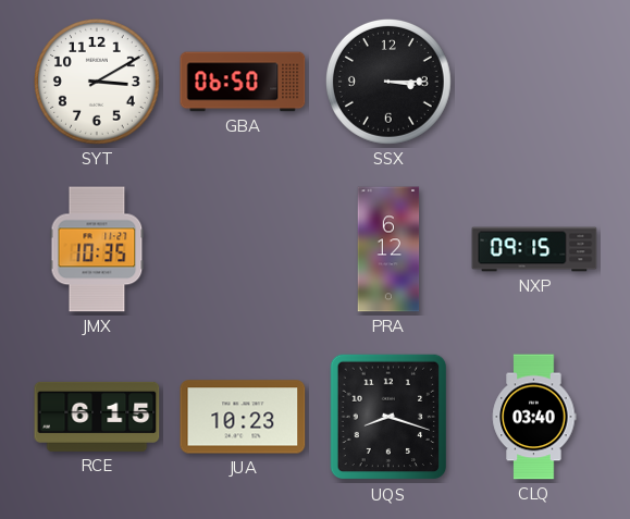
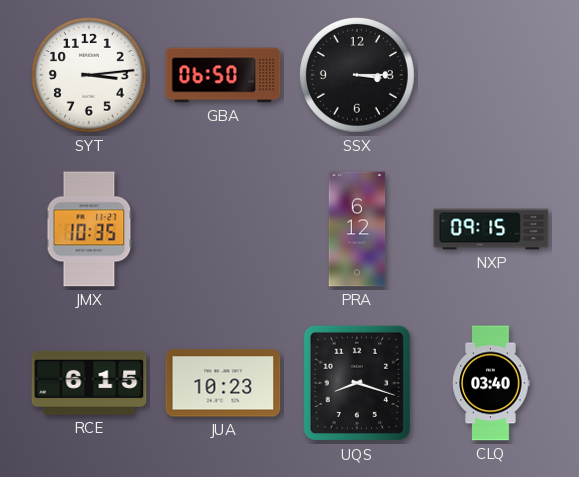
SYT: 3:10 -> 3:14 (89, 75)
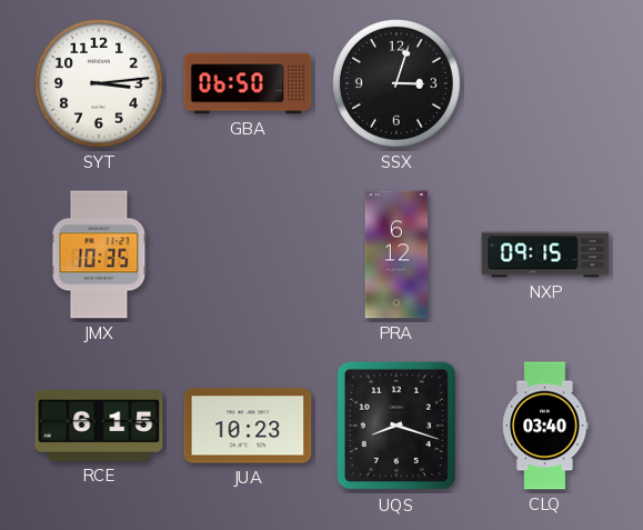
SSX: 3:15 -> 3:03 (396, 83)
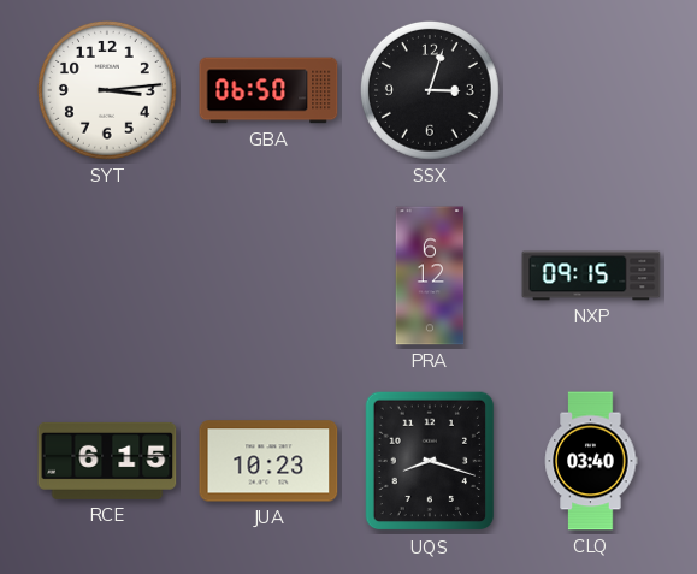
JMX: 10:35 -> none (99, 254)
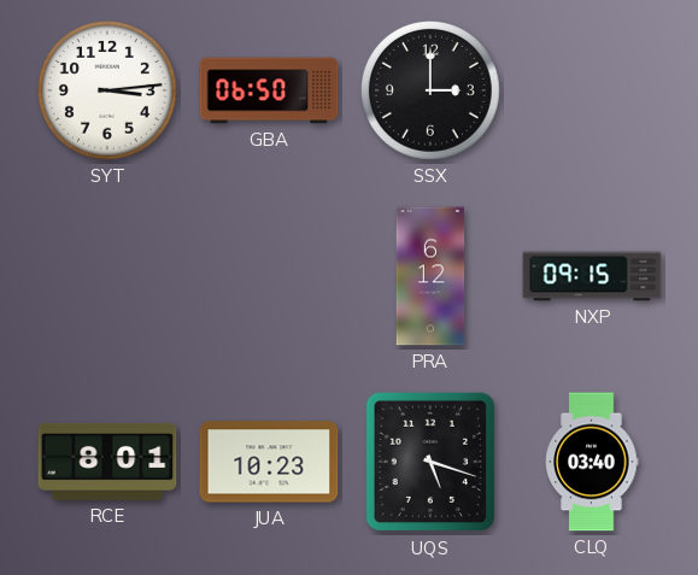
SSX: 3:03 -> 3:00 (430, 90)
RCE: 6:15 -> 8:01 (107, 462)
UQS: 8:18 -> 5:18 (430, 462)
